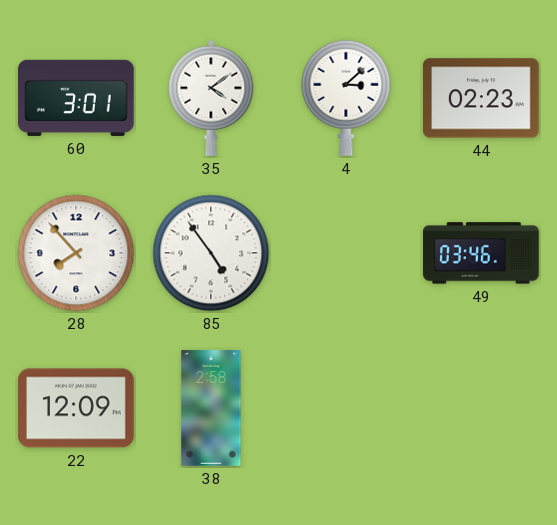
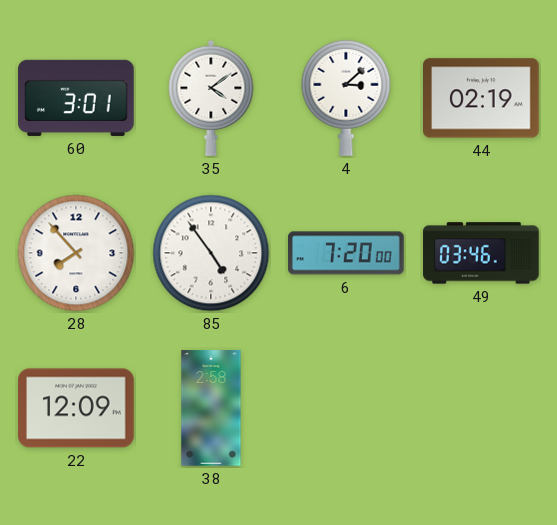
44: 02:23 -> 02:19 (482, 98)
6: none -> 7:20 (346, 253)
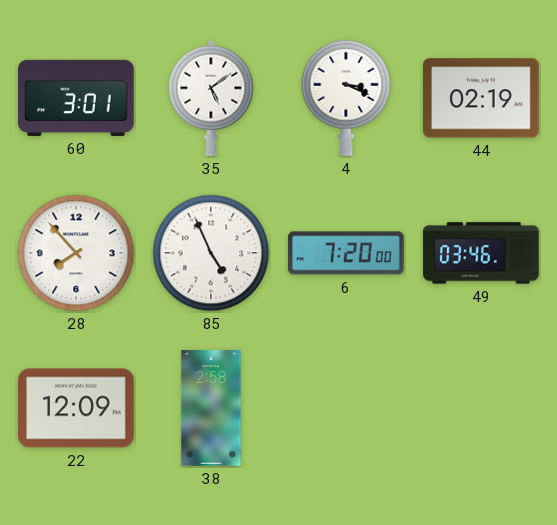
35: 4:09 -> 5:09 (211, 98)
4: 3:08 -> 3:19 (346, 98)
85: 4:54 -> 4:56 (211, 253)
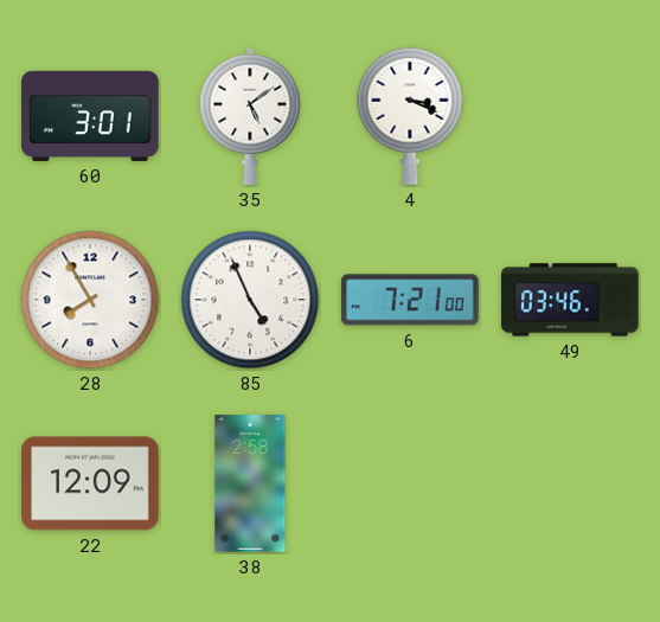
44: 02:19 -> none (482, 98)
28: 7:53 -> 7:55 (90, 300)
6: 7:20 -> 7:21 (410, 300)
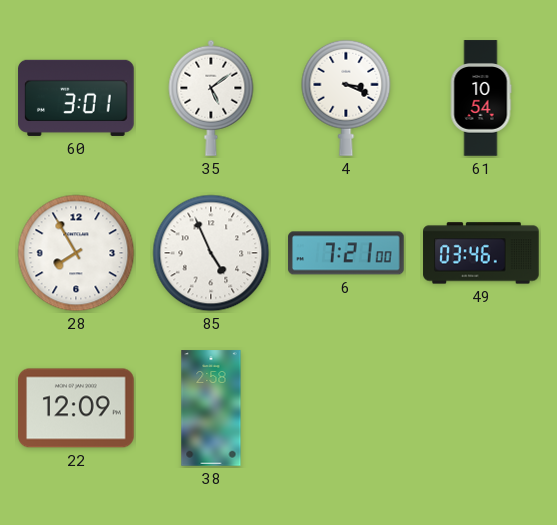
61: none -> 10:54 (481, 98)
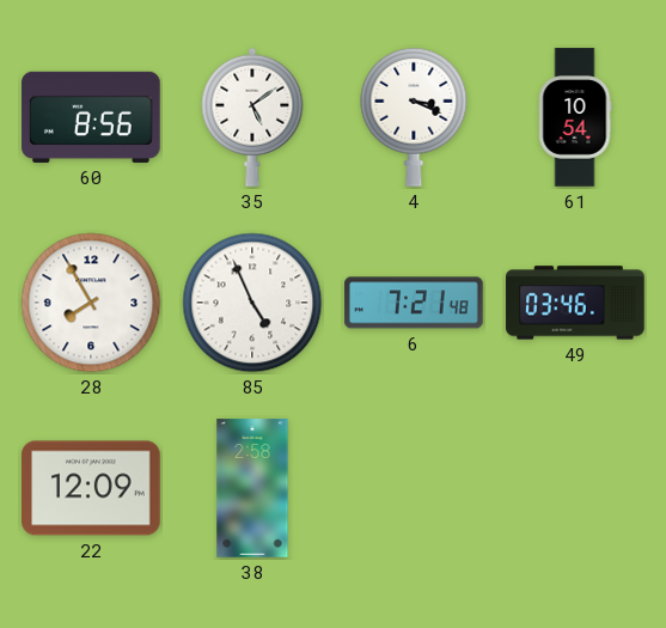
60: 3:01 -> 8:56 (91, 117)
6: 7:21:00 -> 7:21:48 (414, 303)
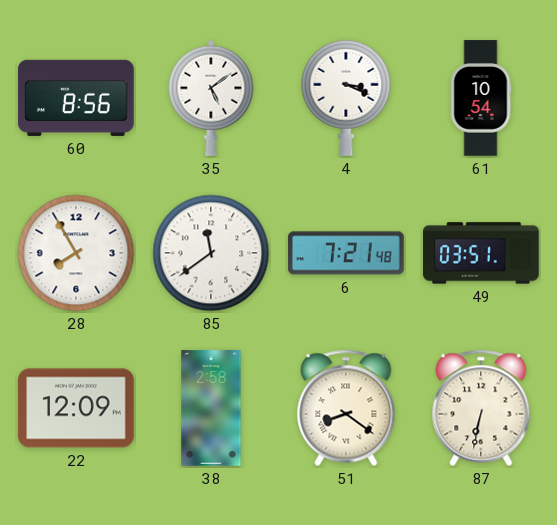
85: 4:56 -> 11:39 (211, 253)
49: 03:46 -> 03:51 (481, 253)
51: none -> 8:21 (346, 408)
87: none -> 6:32 (481, 408)
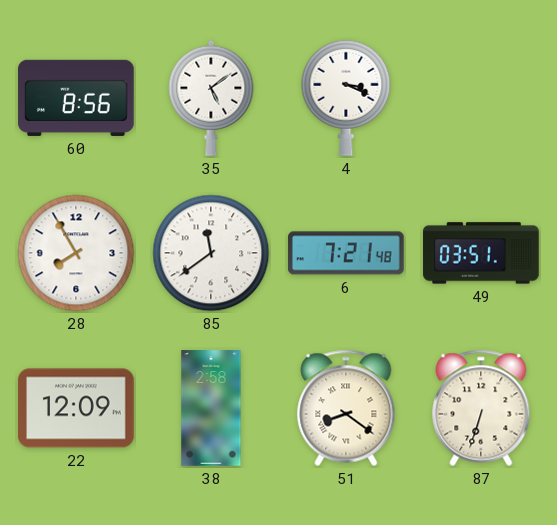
61: 10:54 -> none (481, 98)
87: 6:32 -> 6:33 (481, 408)
